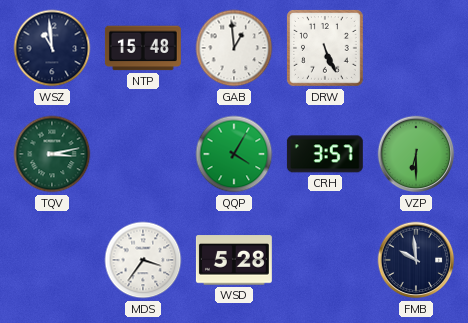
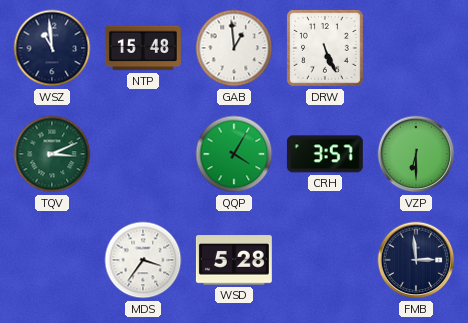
TQV: 3:13 -> 3:11 (52, 154)
FMB: 9:59 -> 2:59 (416, 260)
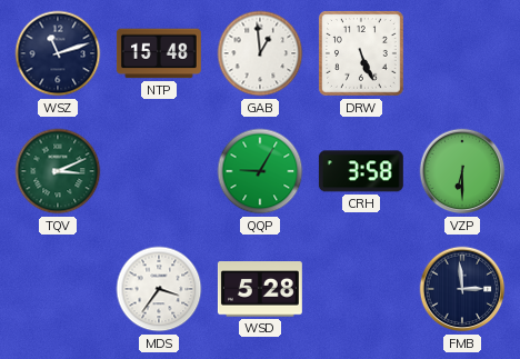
WSZ: 10:59 -> 11:12 (58, 53)
QQP: 4:05 -> 9:05 (260, 171)
CRH: 3:57 -> 3:58 (361, 171)
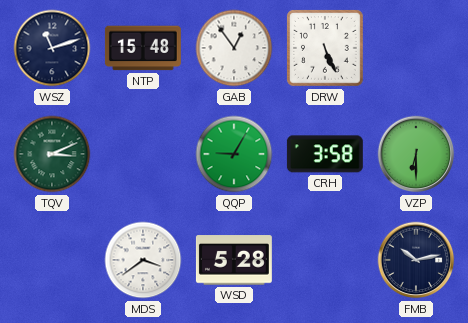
GAB: 12:59 -> 12:54 (234, 48)
MDS: 3:36 -> 3:39 (143, 260)
FMB: 2:59 -> 10:13 (416, 260)
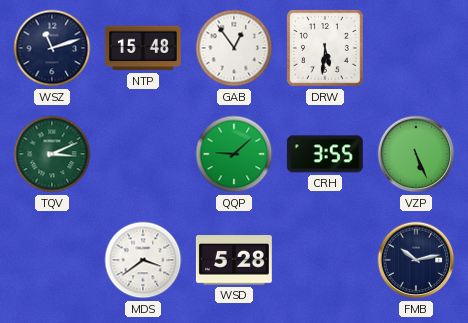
DRW: 5:26 -> 5:31 (326, 49)
QQP: 9:05 -> 9:08 (234, 154)
CRH: 3:58 -> 3:55 (325, 154)
VZP: 6:30 -> 5:26 (416, 154)
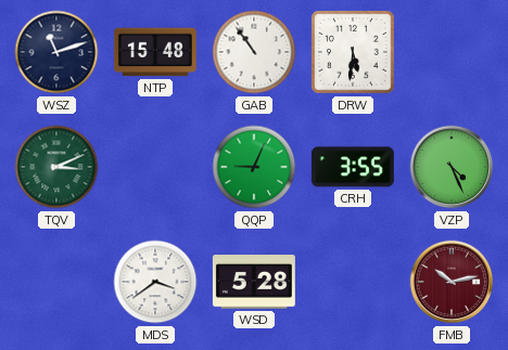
GAB: 12:54 -> 10:54 (254, 52)
QQP: 9:08 -> 9:04 (254, 167)
VZP: 5:26 -> 4:26 (452, 167)
FMB dial: navy -> burgundy (452, 282)
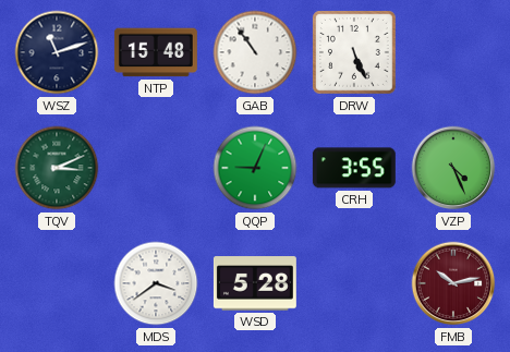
DRW: 5:31 -> 5:26 (355, 53)
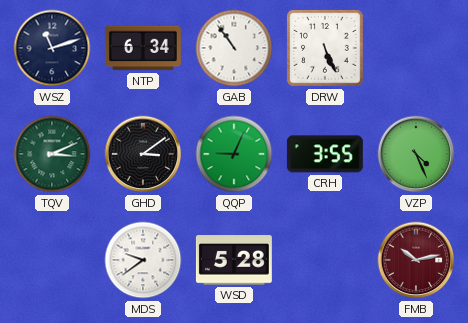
NTP: 15:48 -> 6:34 (143, 48)
GHD: none -> 3:09 (143, 154)
MDS: 3:39 -> 9:39 (143, 260)
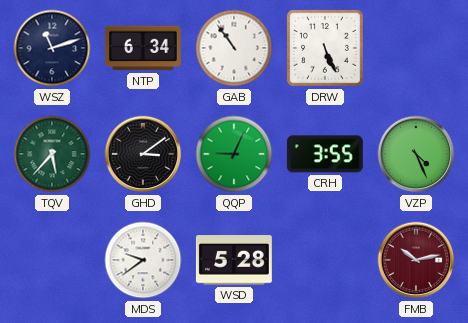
TQV: 3:11 -> 5:37 (52, 154)
